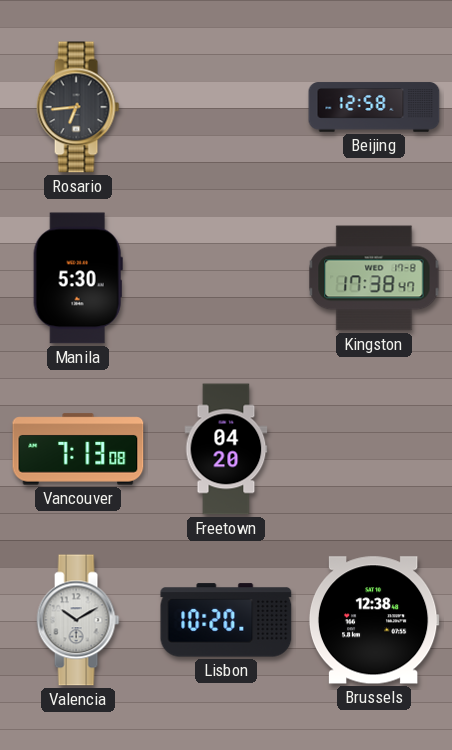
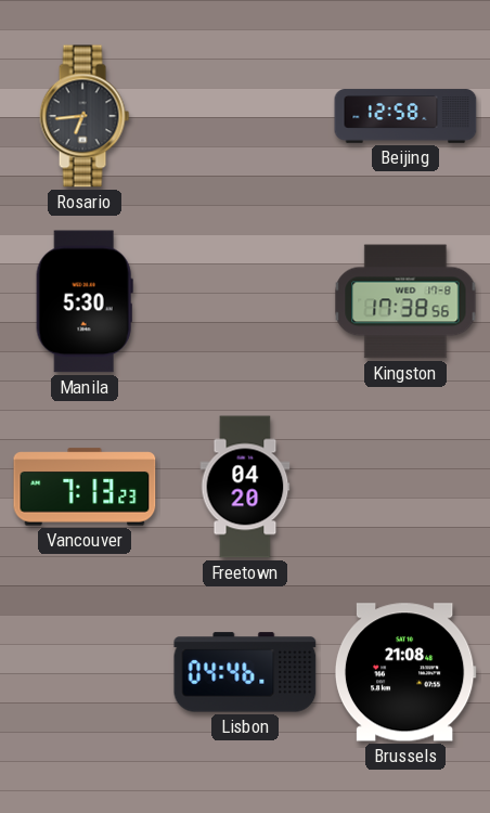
Kingston: 17:38:47 -> 17:38:56 (405, 301)
Vancouver: 7:13:08 -> 7:13:23 (85, 487)
Valencia: 10:10 -> none (78, 620)
Lisbon: 10:20 -> 04:46 (245, 672)
Brussels: 12:38 -> 21:08 (405, 672)
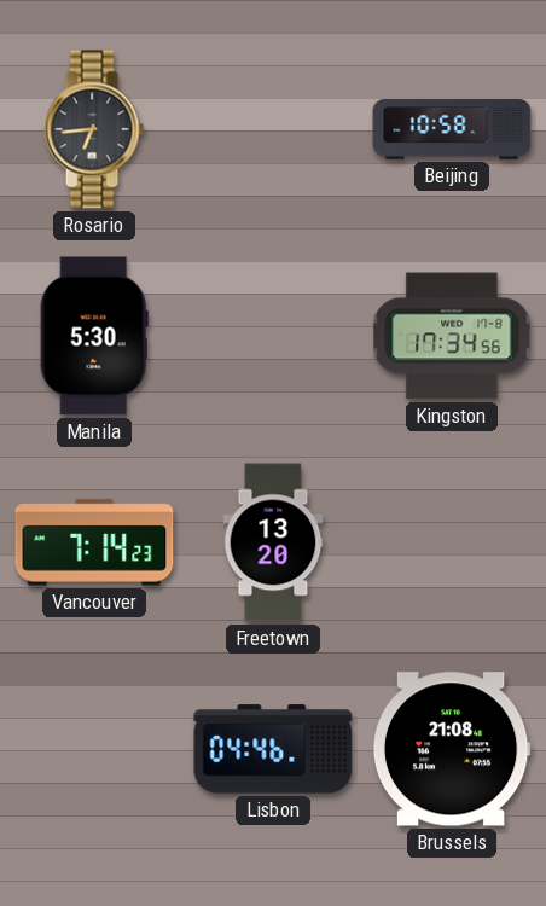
Beijing: 12:58 -> 10:58 (452, 129)
Kingston: 17:38 -> 17:34 (452, 336)
Vancouver: 7:13 -> 7:14 (94, 542)
Freetown: 04:20 -> 13:20 (273, 542)
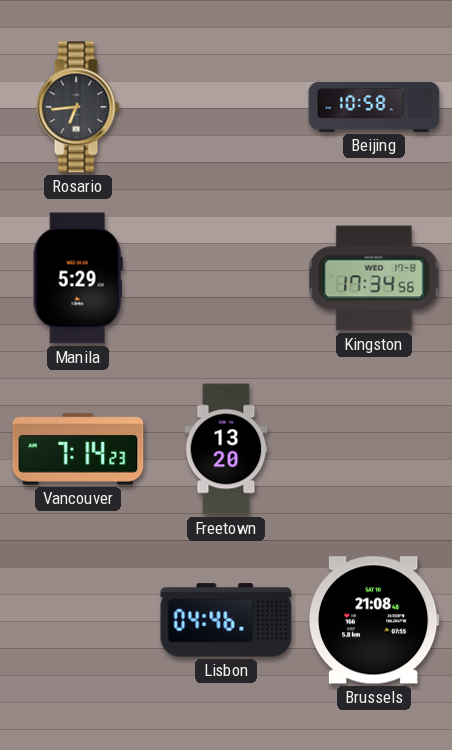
Manila: 5:30 -> 5:29 (78, 278)
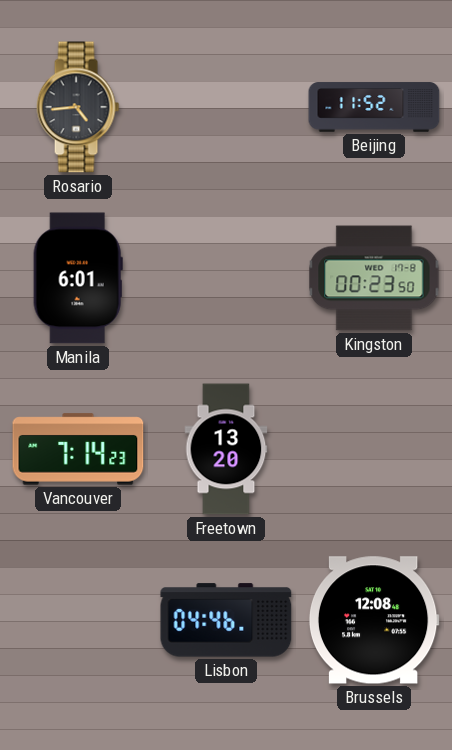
Rosario: 6:44 -> 4:44 (78, 107)
Beijing: 10:58 -> 11:52 (374, 107)
Manila: 5:29 -> 6:01 (78, 278)
Kingston: 17:34 -> 00:23 (374, 278)
Brussels: 21:08 -> 12:08 (374, 620)
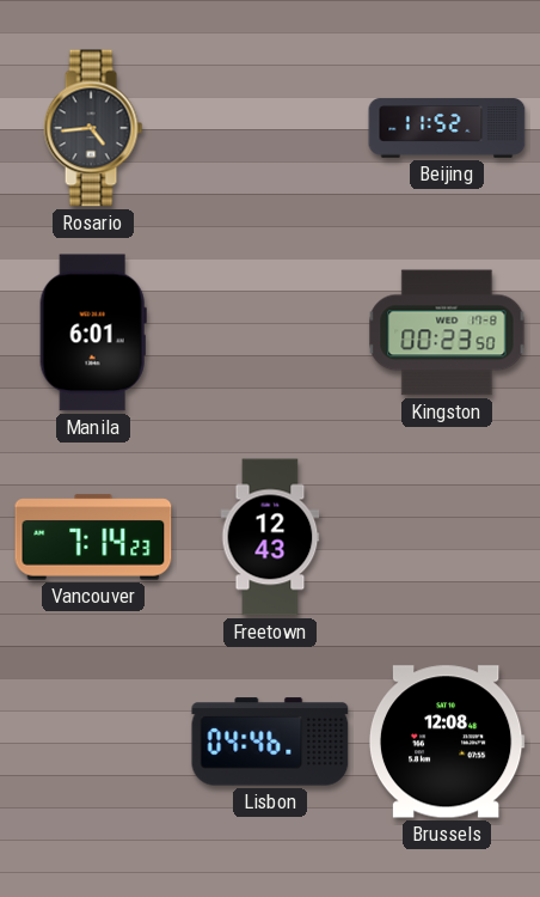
Freetown: 13:20 -> 12:43 (270, 537)
